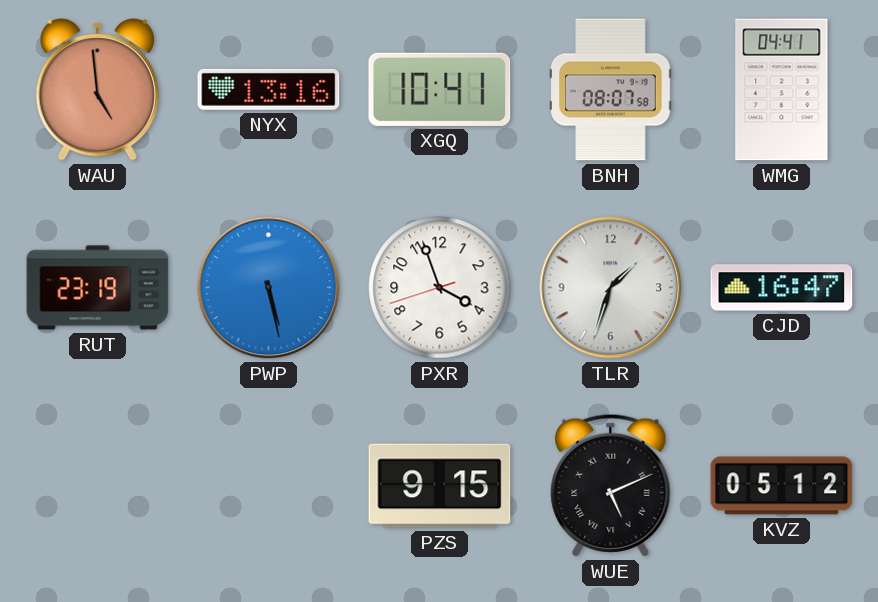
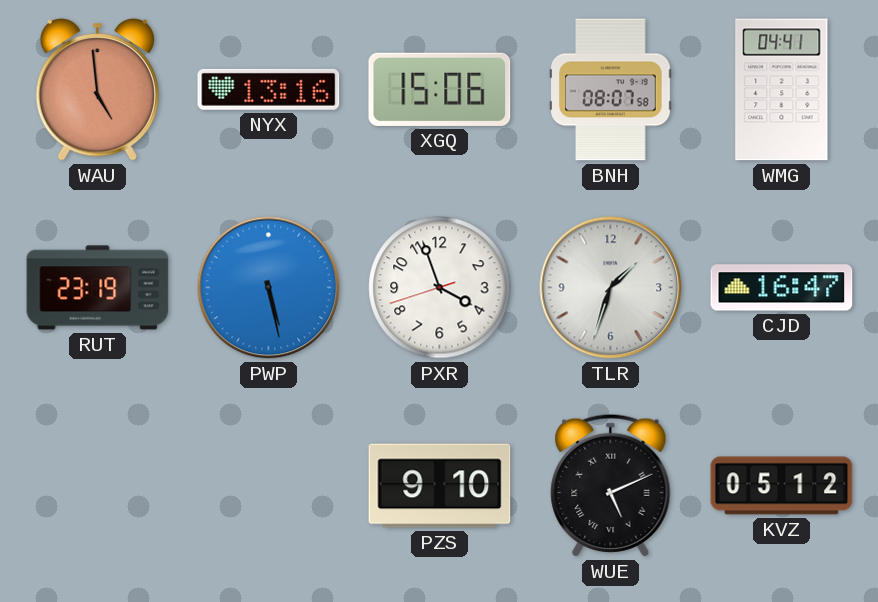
XGQ: 10:41 -> 15:06 (440, 89)
PZS: 9:15 -> 9:10 (440, 486)
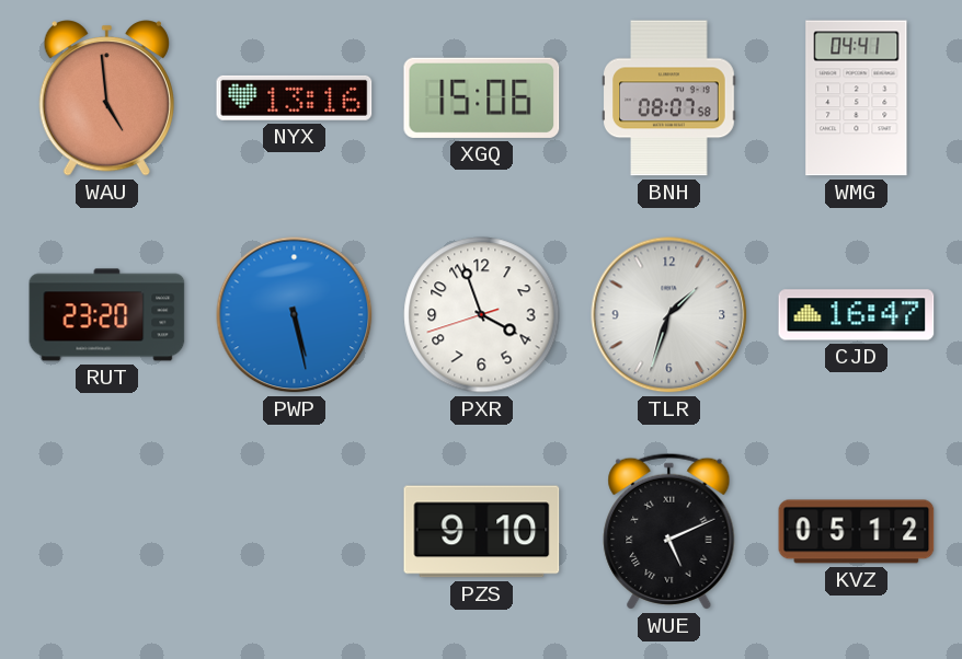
RUT: 23:19 -> 23:20 (107, 315)
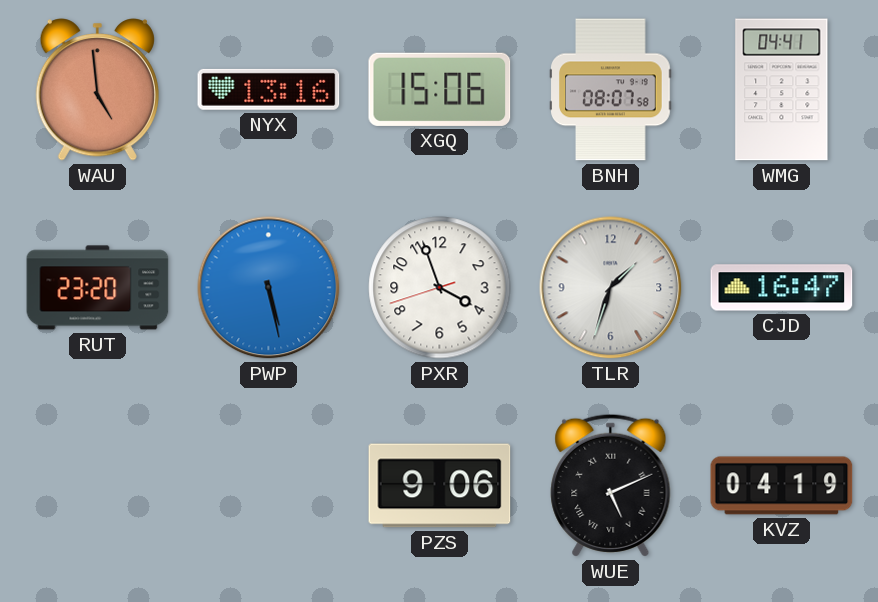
PZS: 9:10 -> 9:06 (440, 486)
KVZ: 05:12 -> 04:19 (782, 486)
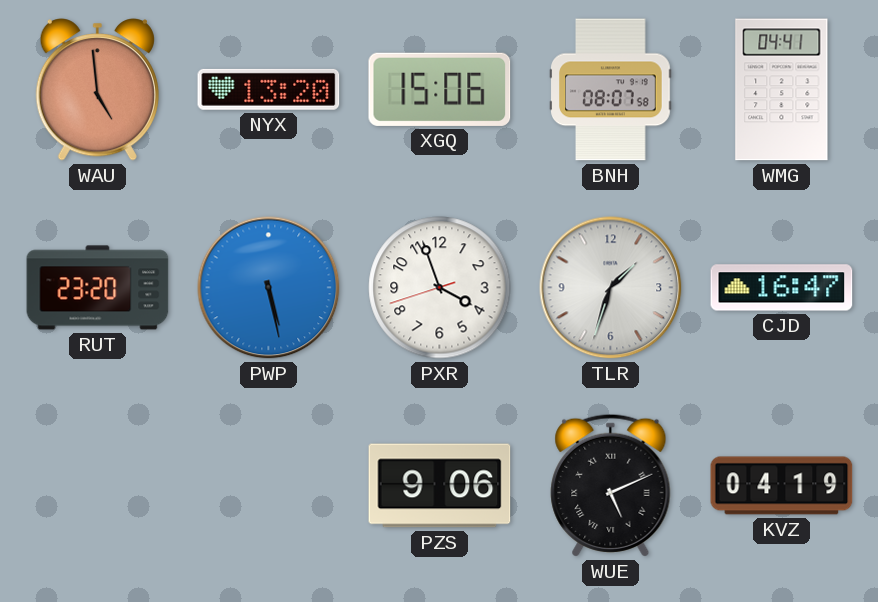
NYX: 13:16 -> 13:20 (269, 89)
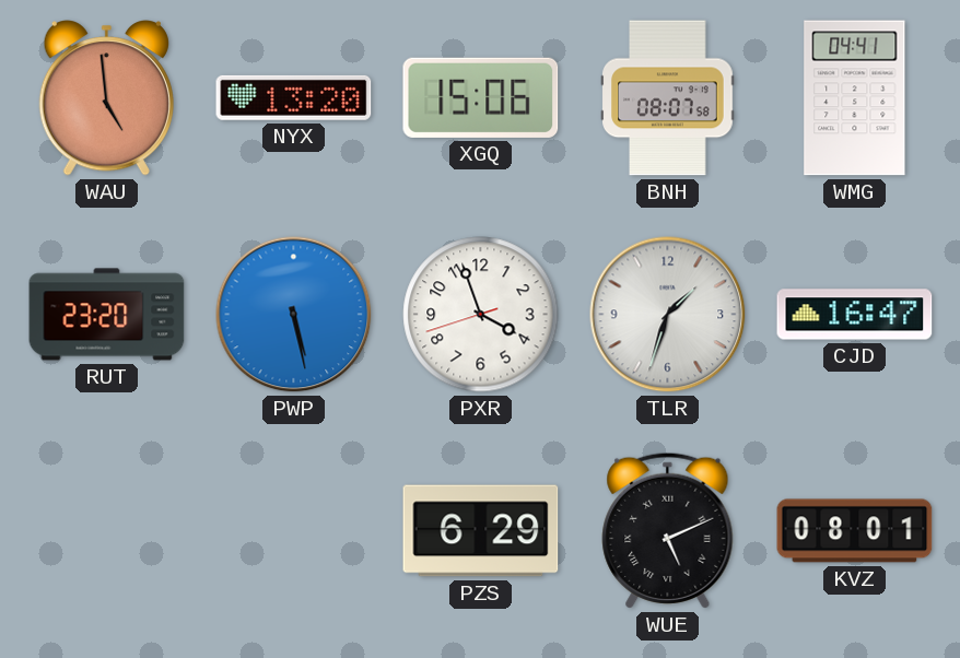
PZS: 9:06 -> 6:29 (481, 531)
KVZ: 04:19 -> 08:01 (855, 531)
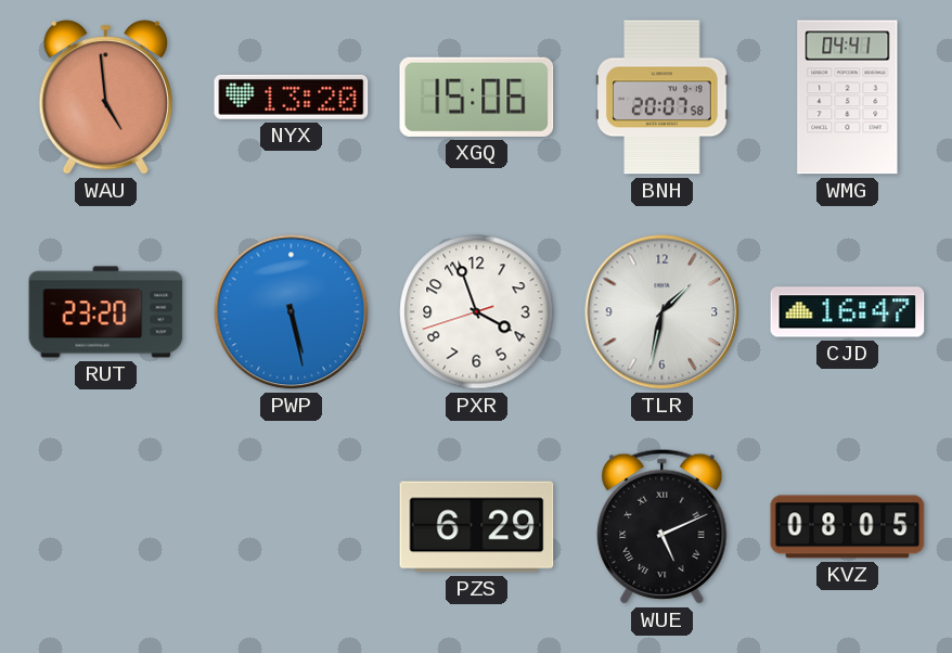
BNH: 08:07 -> 20:07 (662, 98)
TLR: 1:33 -> 1:32 (662, 312)
KVZ: 08:01 -> 08:05 (848, 527)
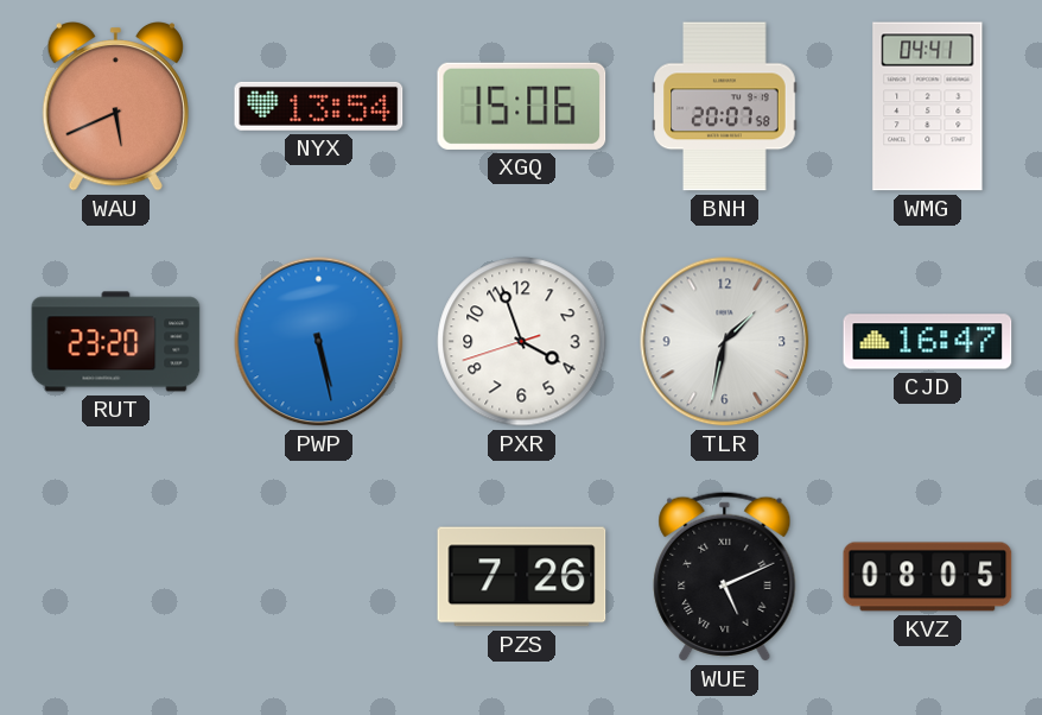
WAU: 4:59 -> 5:41 (115, 107)
NYX: 13:20 -> 13:54 (319, 106)
PZS: 6:29 -> 7:26 (522, 577)
